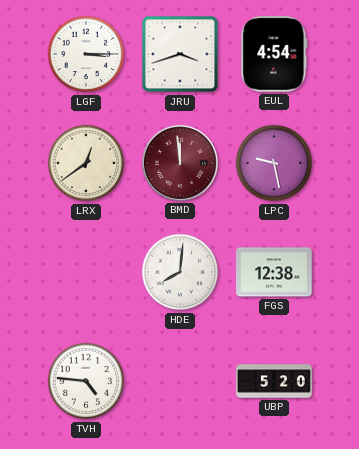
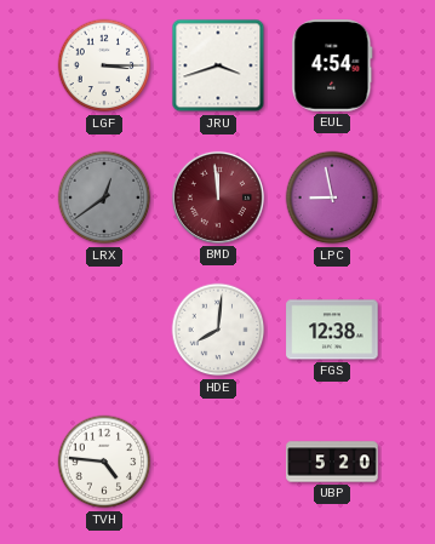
LRX dial: cream -> grey (104, 197)
LPC: 9:28 -> 8:58 (332, 197)
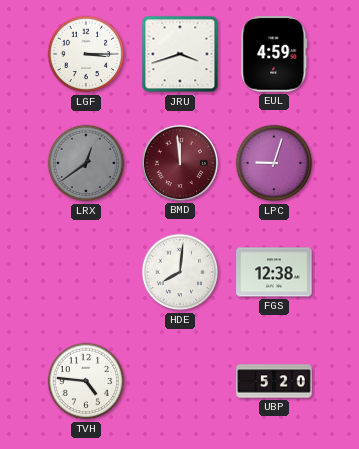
EUL: 4:54 -> 4:59 (274, 54)
LPC: 8:58 -> 9:03 (274, 163)
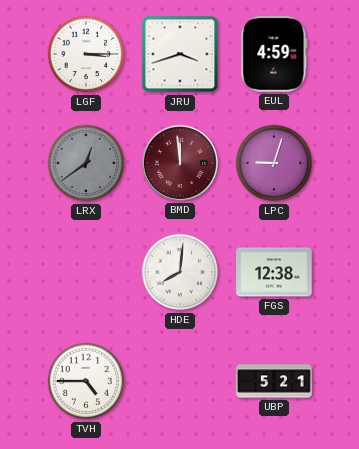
TVH: 4:46 -> 4:45 (86, 381)
UBP: 5:20 -> 5:21 (274, 381)
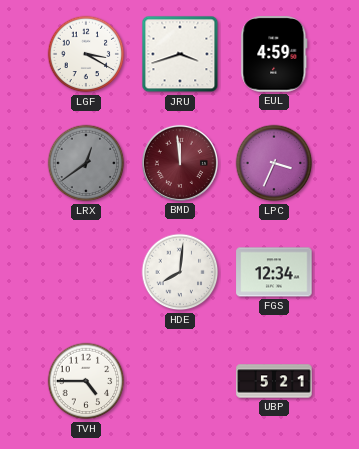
LGF: 3:15 -> 3:20 (86, 54)
LPC: 9:03 -> 3:34 (274, 163)
FGS: 12:38 -> 12:34 (274, 272)
